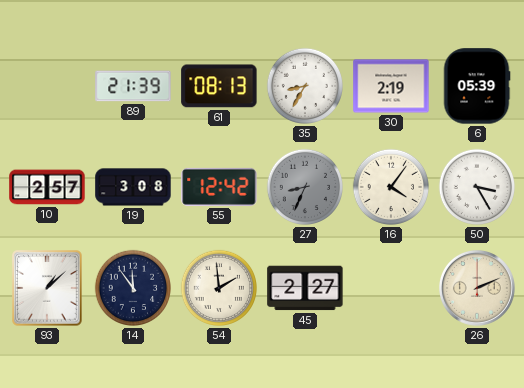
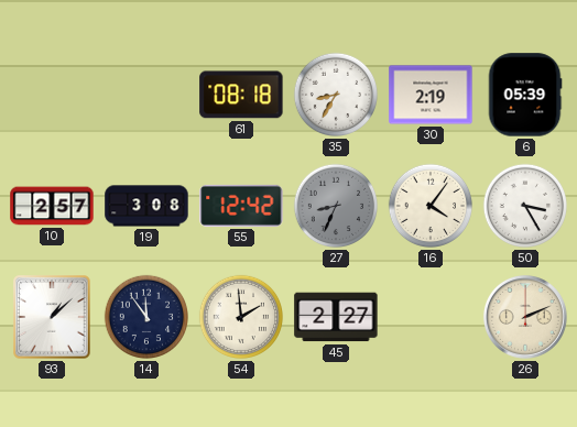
89: 21:39 -> none (133, 86)
61: 08:13 -> 08:18 (241, 95)
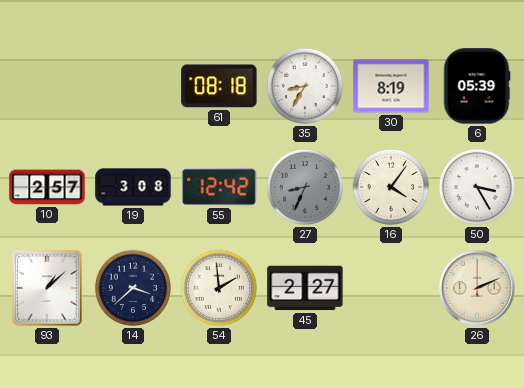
30: 2:19 -> 8:19 (391, 86)
14: 11:54 -> 3:38 (133, 288)
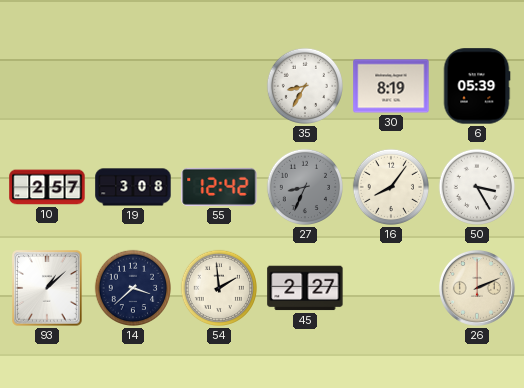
61: 08:18 -> none (219, 86)
16: 4:06 -> 8:06 (391, 187)
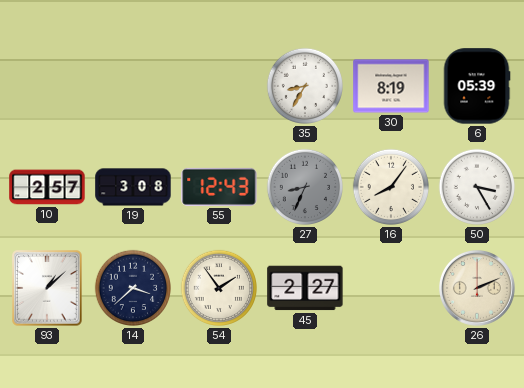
55: 12:42 -> 12:43 (219, 187)
54: 1:59 -> 1:54 (219, 288)
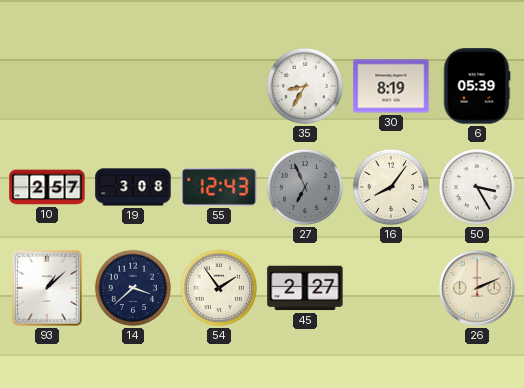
27: 8:34 -> 6:56 (305, 187)
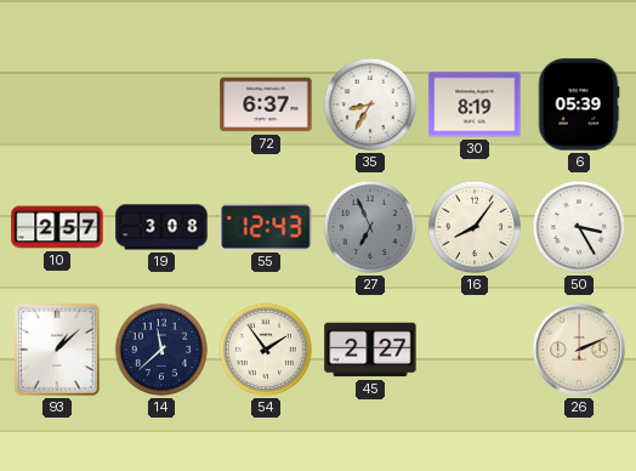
72: none -> 6:37 (266, 104)
14: 3:38 -> 11:38 (161, 350)
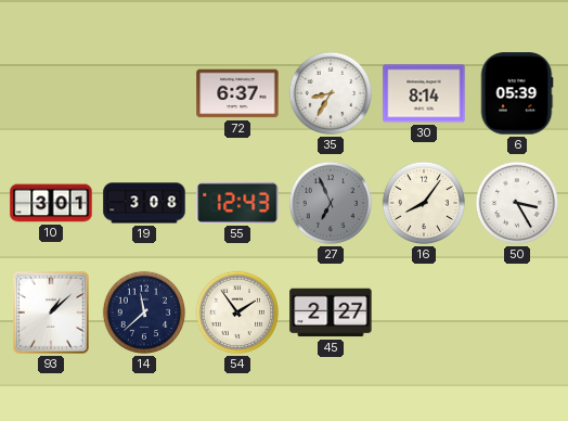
30: 8:19 -> 8:14 (424, 93)
10: 2:57 -> 3:01 (51, 203)
26: 2:11 -> none (579, 350)
